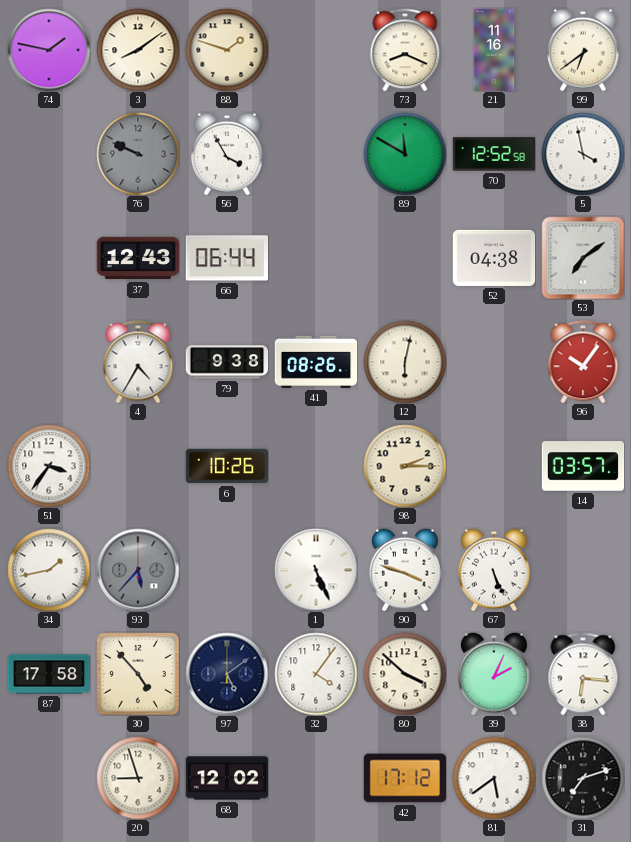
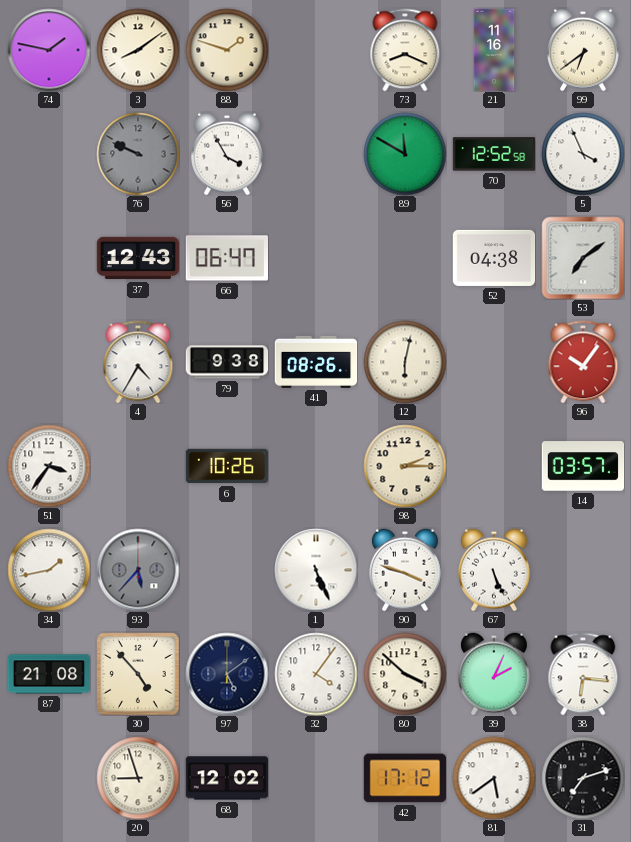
5: 3:58 -> 3:56 (583, 154)
66: 06:44 -> 06:47 (226, 258)
87: 17:58 -> 21:08 (49, 674)
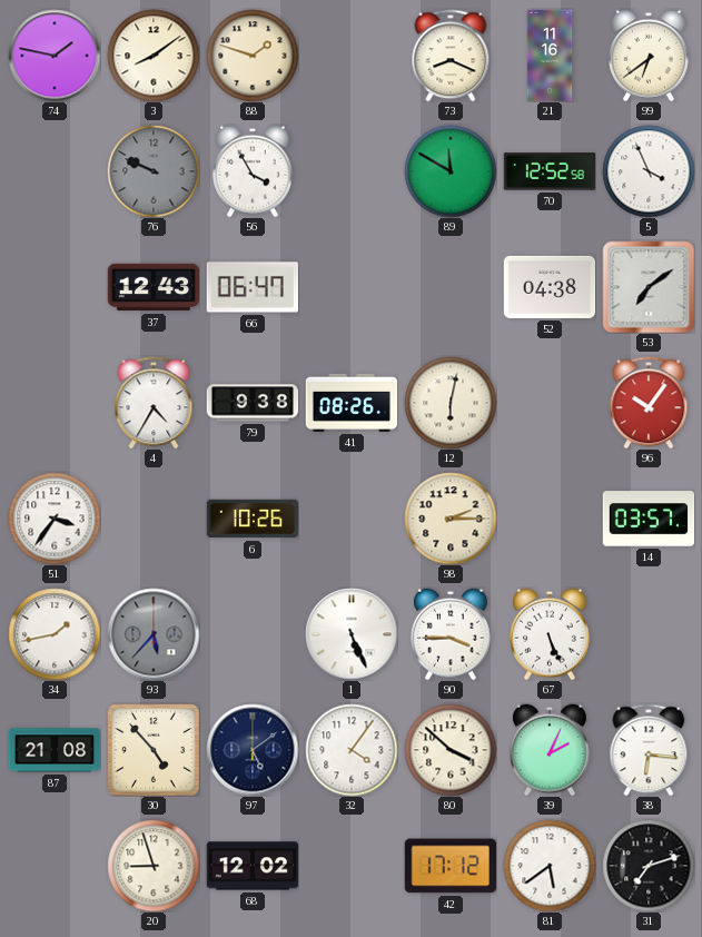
90: 3:48 -> 3:45 (452, 634)
